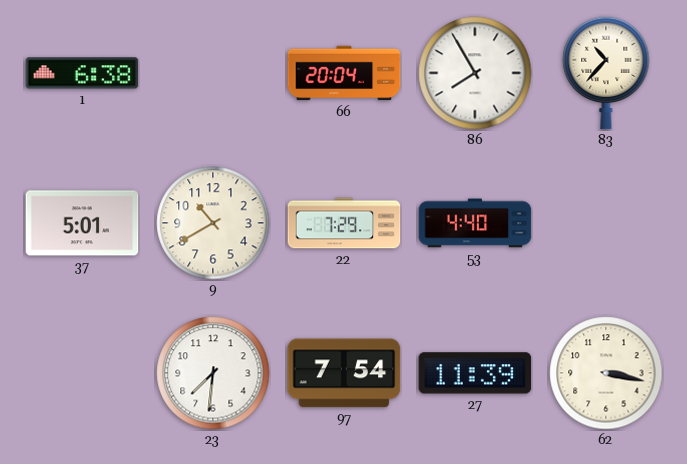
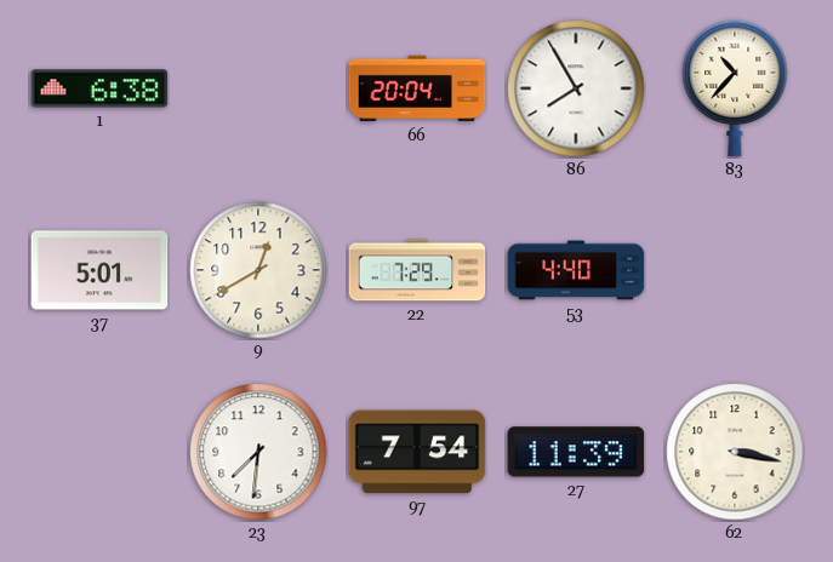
9: 10:40 -> 12:40 (258, 270)
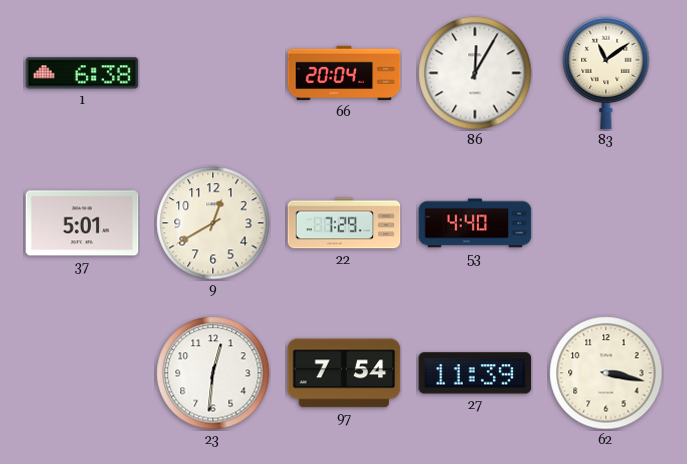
86: 7:55 -> 12:05 (475, 73)
83: 10:37 -> 11:09 (606, 73)
23: 7:31 -> 12:31 (213, 373)
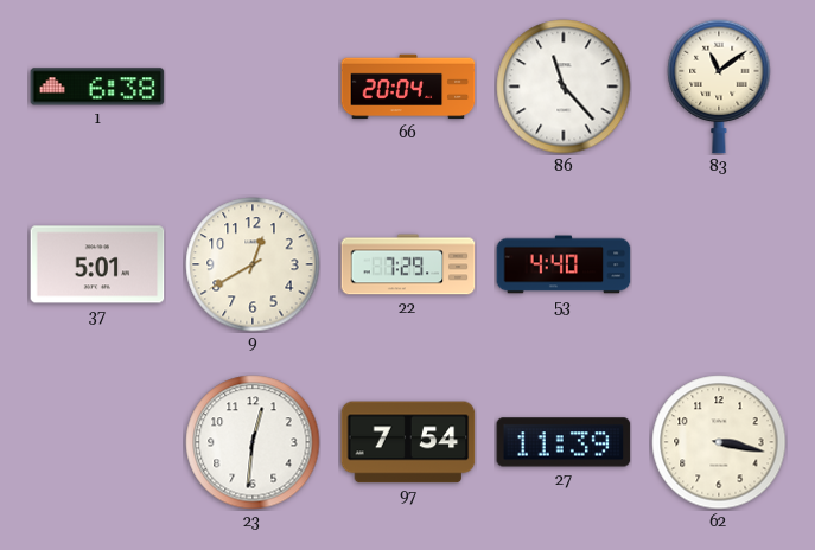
86: 12:05 -> 11:23 (564, 87)
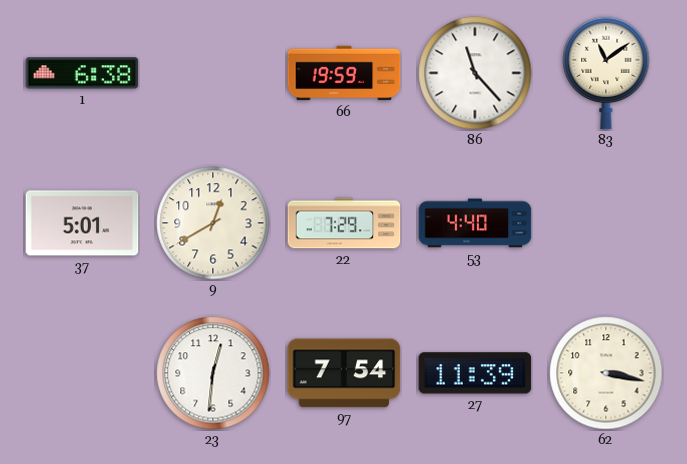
66: 20:04 -> 19:59 (344, 73)
